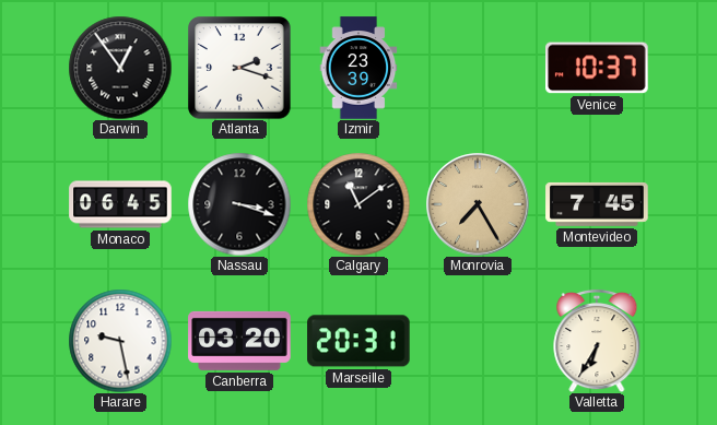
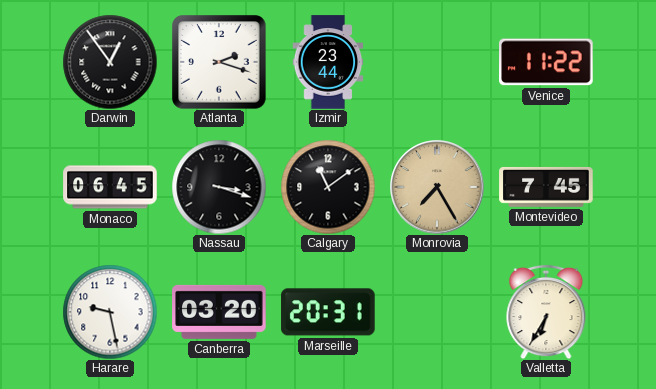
Izmir: 23:39 -> 23:44 (328, 62)
Venice: 10:37 -> 11:22 (546, 62)
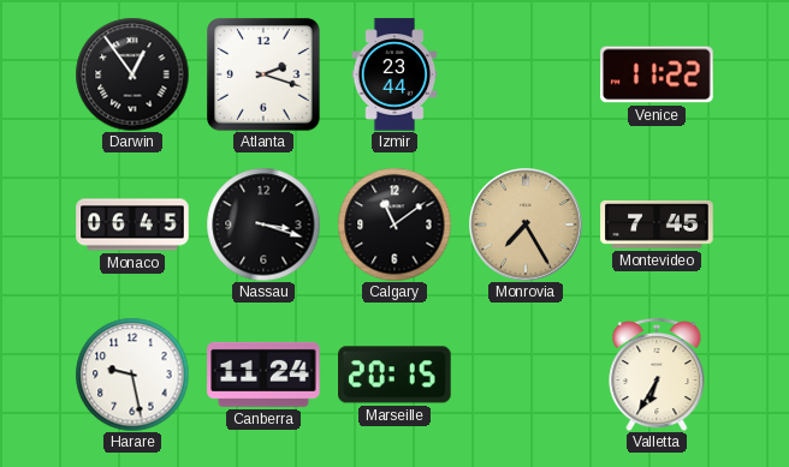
Canberra: 03:20 -> 11:24 (263, 375)
Marseille: 20:31 -> 20:15 (394, 375)
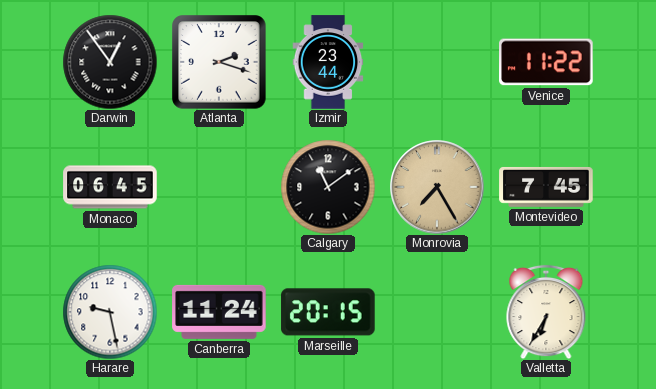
Nassau: 3:18 -> none (263, 224)
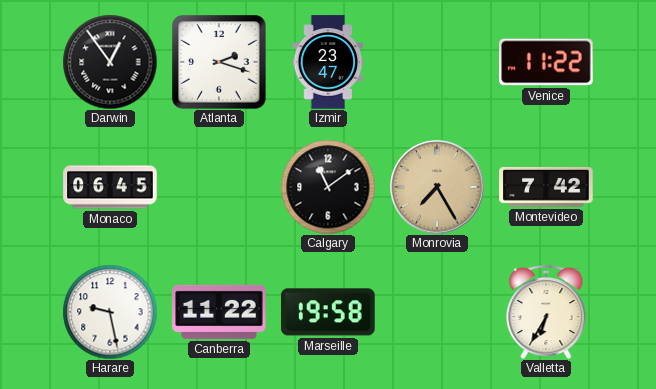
Izmir: 23:44 -> 23:47 (328, 62)
Montevideo: 7:45 -> 7:42 (546, 187)
Canberra: 11:24 -> 11:22 (219, 312)
Marseille: 20:15 -> 19:58 (328, 312)
